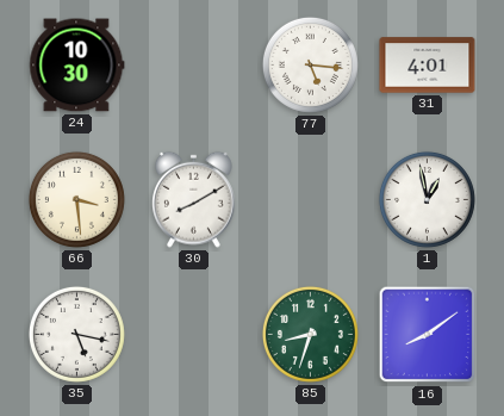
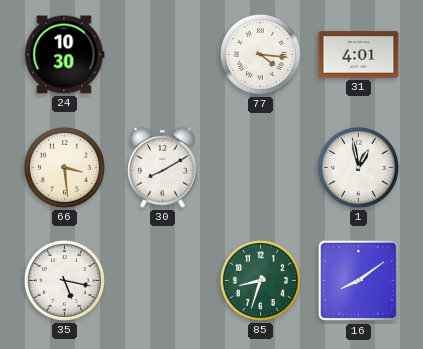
77: 5:16 -> 4:16 (260, 54)
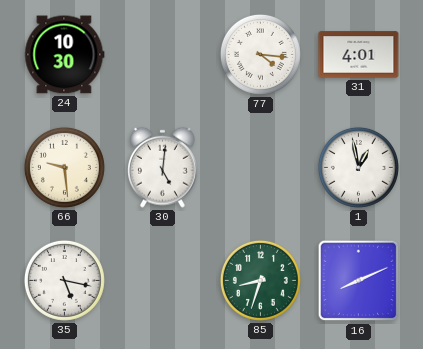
66: 3:29 -> 9:29 (64, 167)
30: 8:10 -> 5:01 (163, 167)
16: 8:09 -> 8:11 (359, 281)
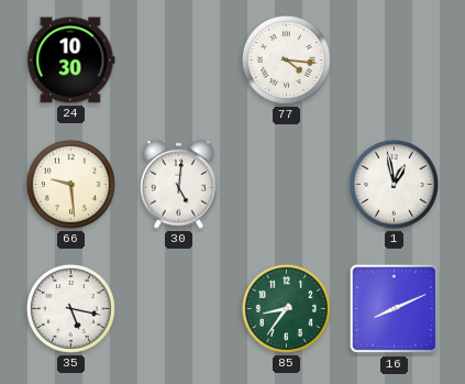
31: 4:01 -> none (359, 55)
85: 8:33 -> 8:36 (286, 308)
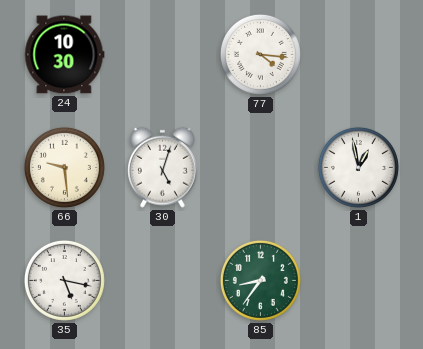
30: 5:01 -> 5:03 (163, 167)
16: 8:11 -> none (395, 309)
